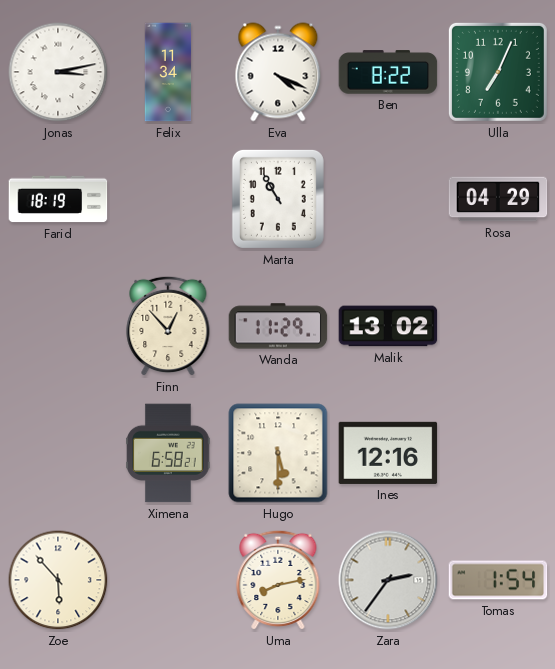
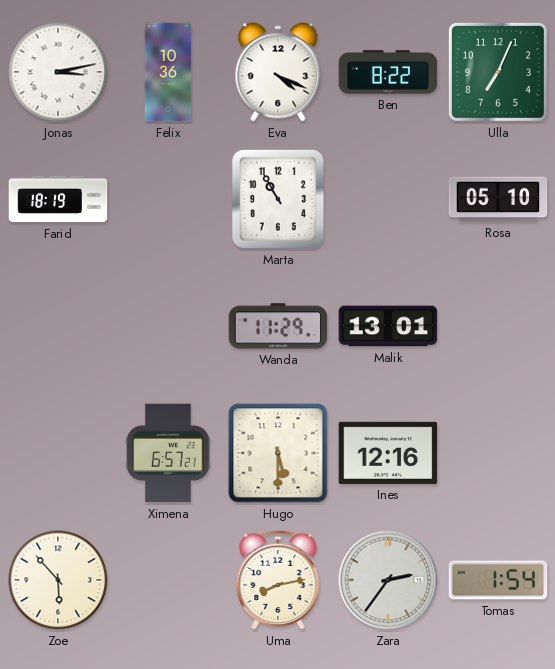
Felix: 11:34 -> 10:36 (168, 72)
Rosa: 04:29 -> 05:10 (498, 199)
Finn: 12:53 -> none (168, 326)
Malik: 13:02 -> 13:01 (388, 326)
Ximena: 6:58 -> 6:57 (168, 453)
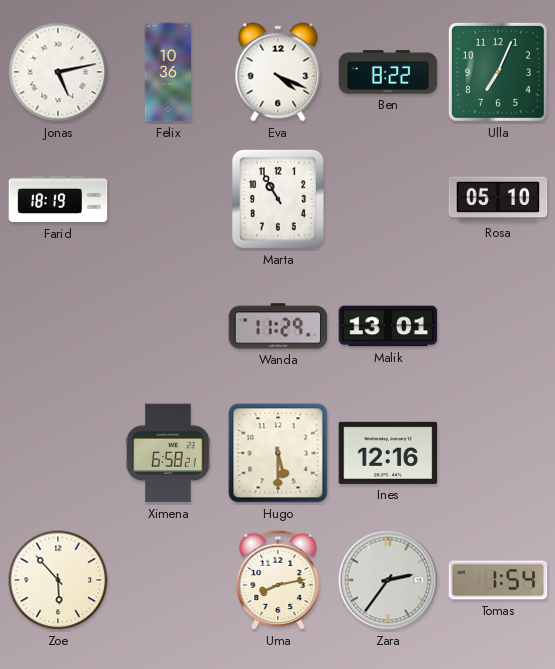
Jonas: 3:13 -> 5:13 (58, 72)
Ximena: 6:57 -> 6:58 (168, 453)
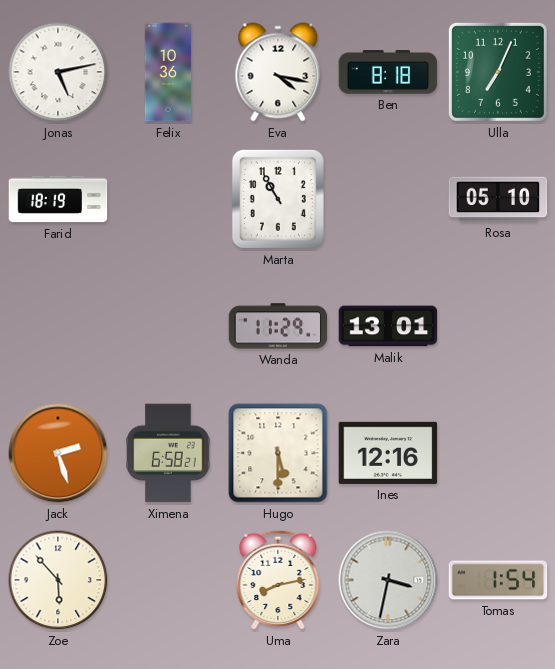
Eva: 4:19 -> 4:17 (278, 72)
Ben: 8:22 -> 8:18 (388, 72)
Jack: none -> 2:27 (58, 453)
Zara: 2:36 -> 3:32 (388, 580)
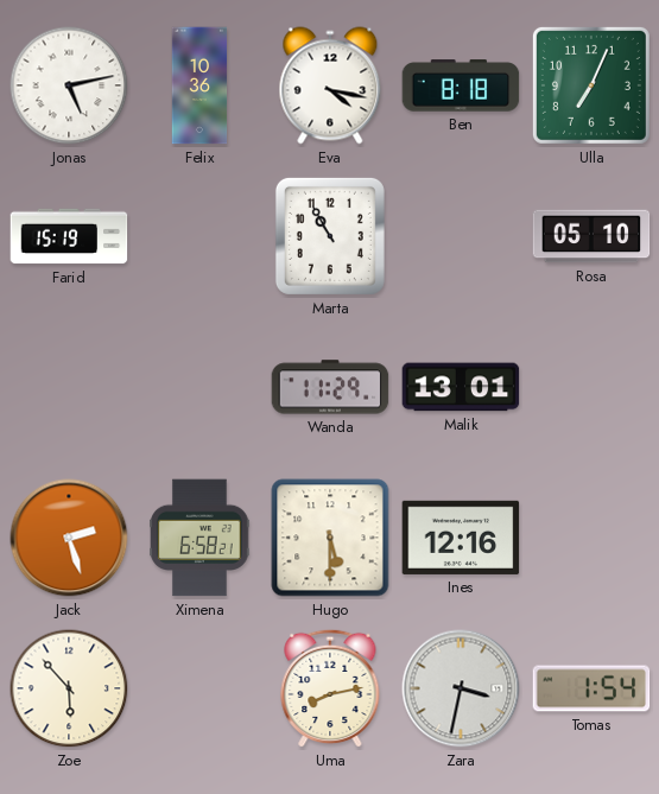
Farid: 18:19 -> 15:19 (69, 236)
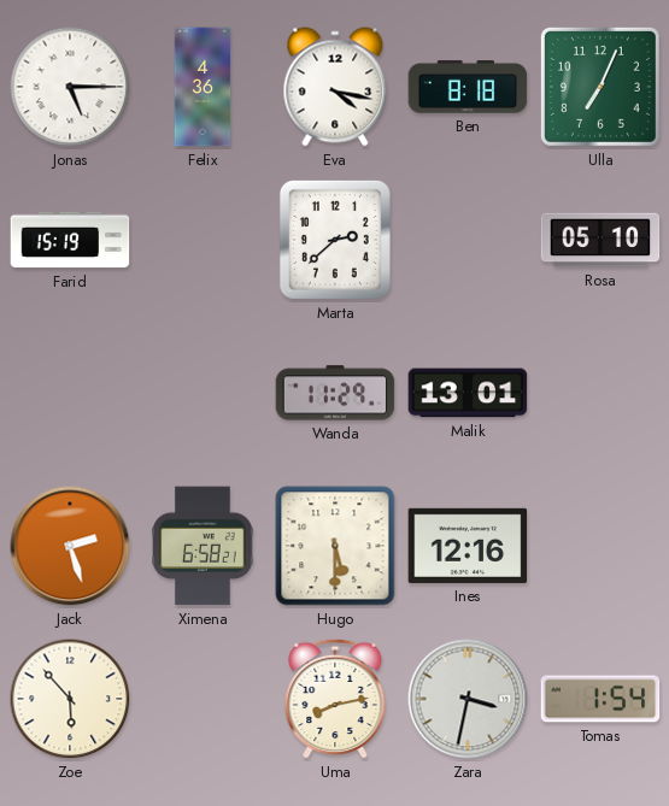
Jonas: 5:13 -> 5:15 (70, 87)
Felix: 10:36 -> 4:36 (203, 87)
Marta: 10:55 -> 2:38 (335, 240)
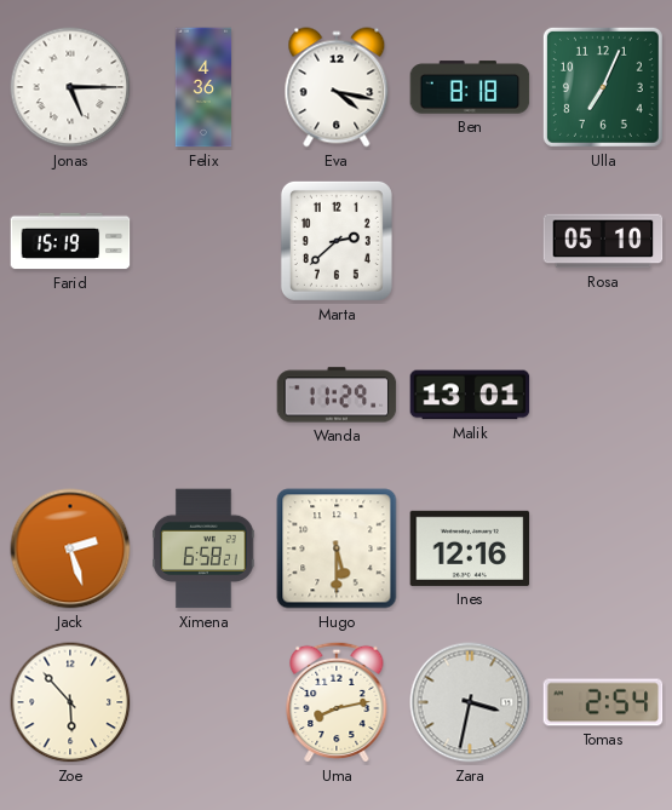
Tomas: 1:54 -> 2:54 (603, 702)
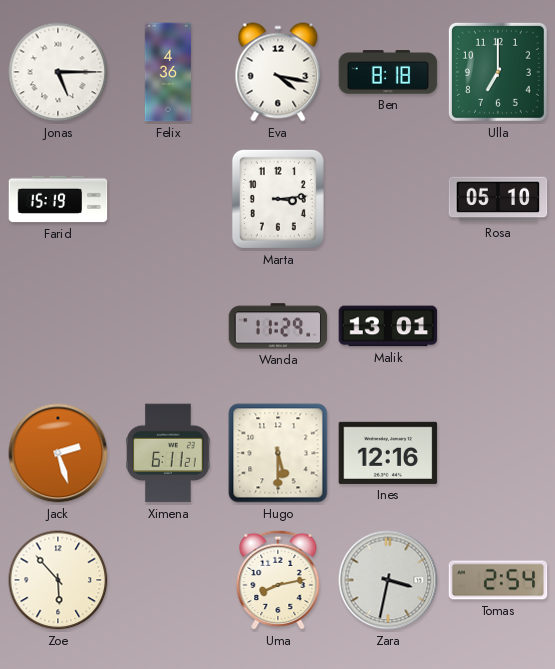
Ulla: 7:04 -> 7:00 (498, 72)
Marta: 2:38 -> 3:14 (278, 199)
Ximena: 6:58 -> 6:11 (168, 453)
